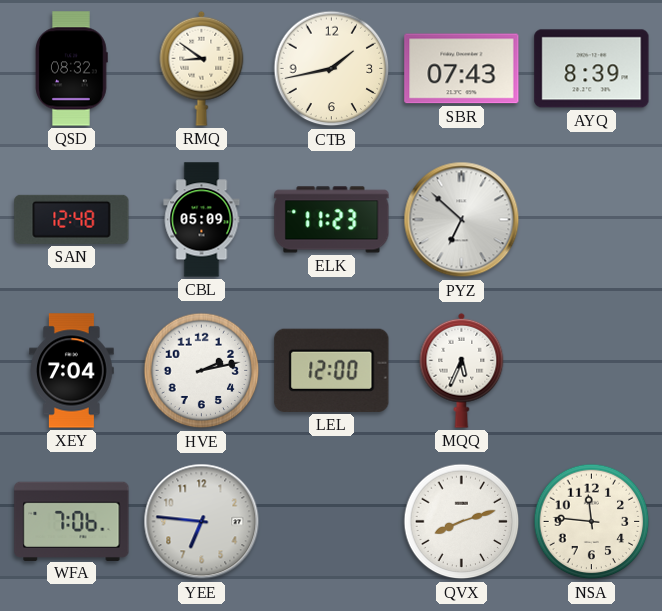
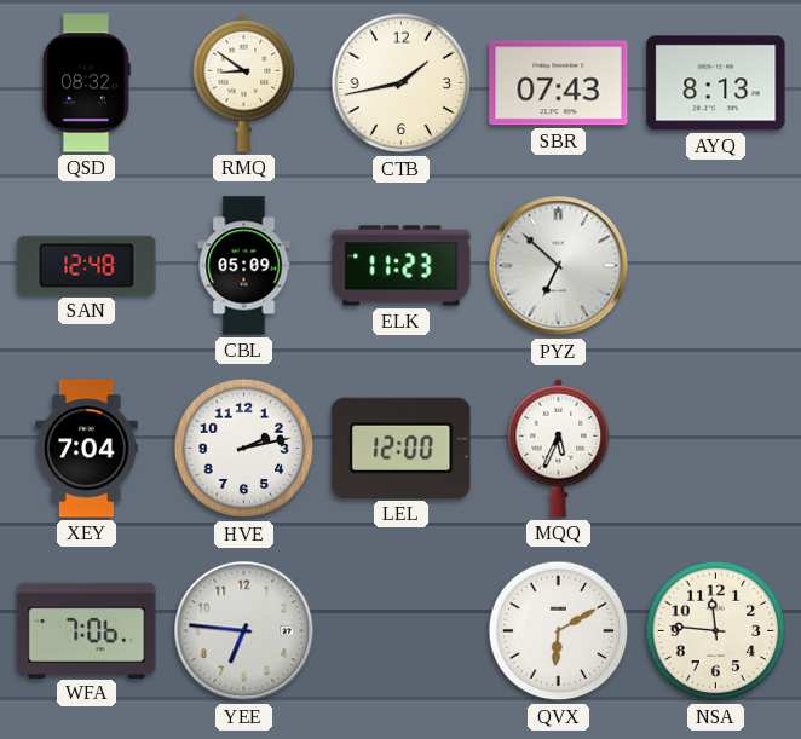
AYQ: 8:39 -> 8:13 (716, 83)
QVX: 8:12 -> 6:10 (559, 631)
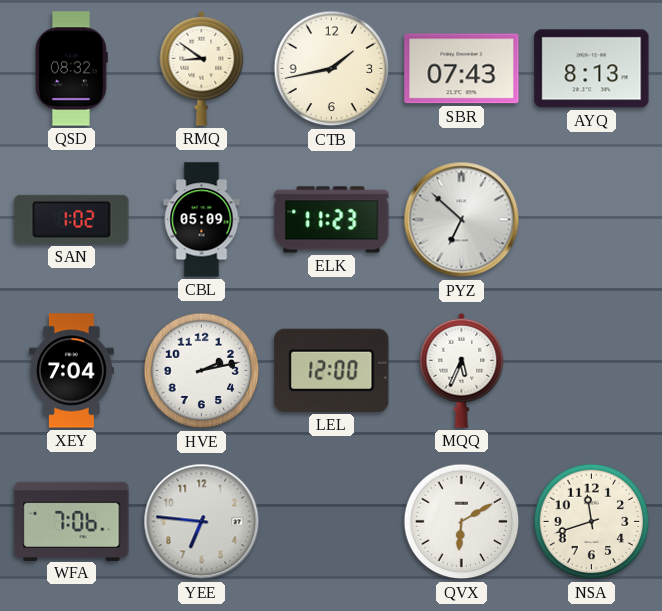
SAN: 12:48 -> 1:02 (72, 219)
NSA: 11:46 -> 11:42 (592, 522)
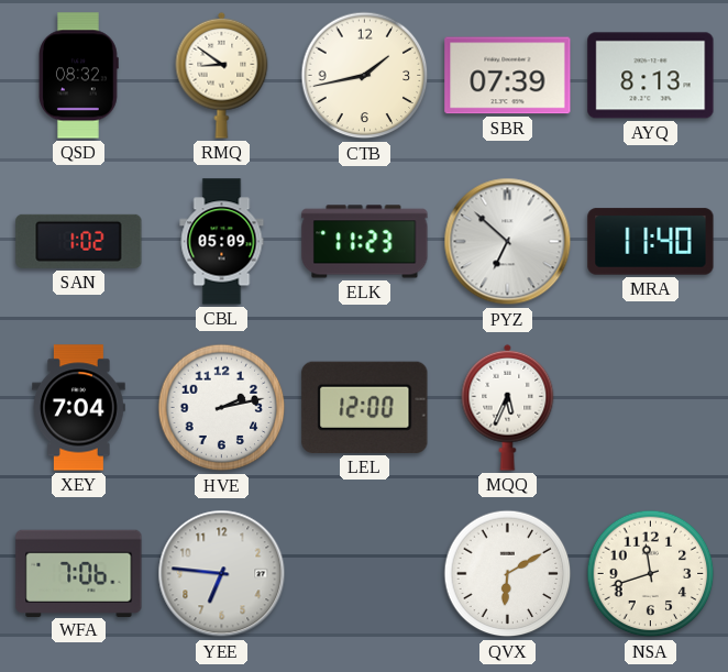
SBR: 07:43 -> 07:39 (508, 76)
MRA: none -> 11:40 (651, 242)
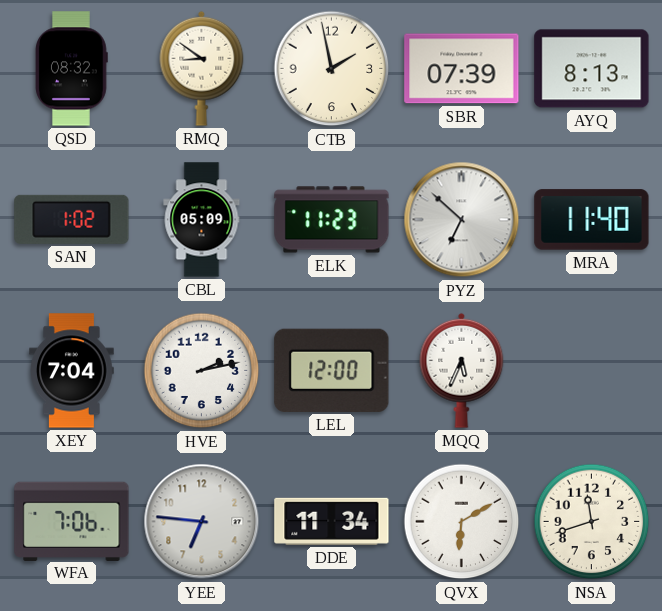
CTB: 1:43 -> 1:58 (332, 69)
DDE: none -> 11:34 (332, 521)
